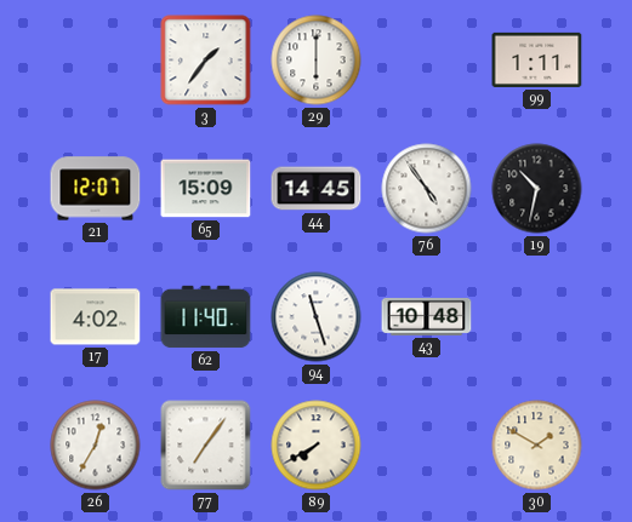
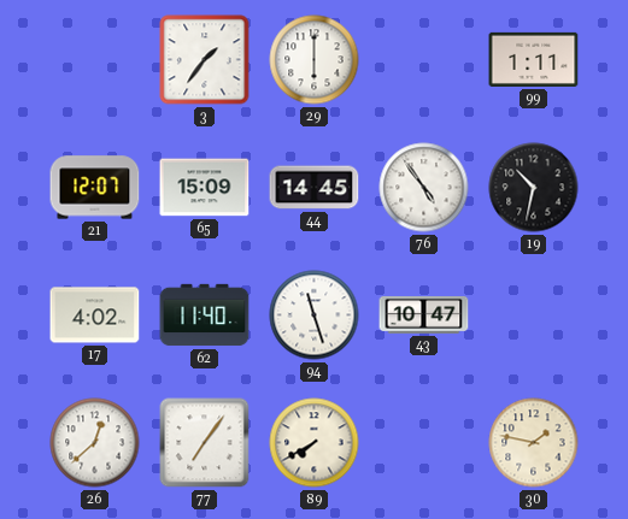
43: 10:48 -> 10:47 (424, 314)
26: 12:35 -> 12:38 (95, 443)
30: 1:50 -> 1:47 (534, 443)
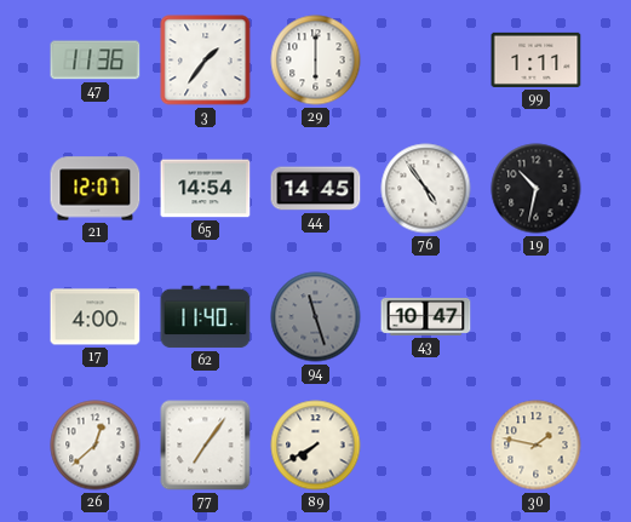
47: none -> 11:36 (96, 61)
65: 15:09 -> 14:54 (206, 189)
17: 4:02 -> 4:00 (96, 317)
94 dial: white -> grey (316, 317)
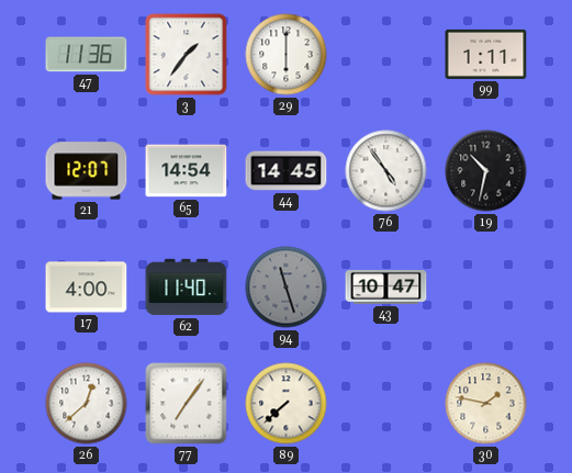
89: 7:40 -> 7:38 (287, 404)
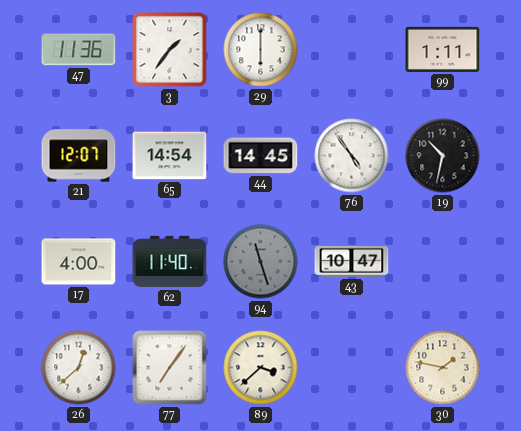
89: 7:38 -> 3:38 (261, 368)
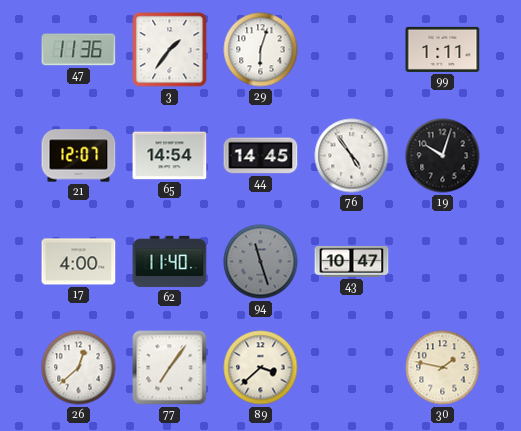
29: 6:00 -> 6:03 (261, 50)
19: 10:32 -> 10:03 (443, 156)
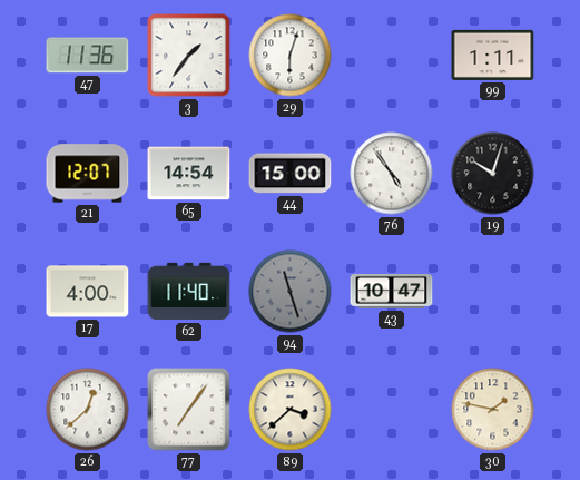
44: 14:45 -> 15:00 (291, 174)
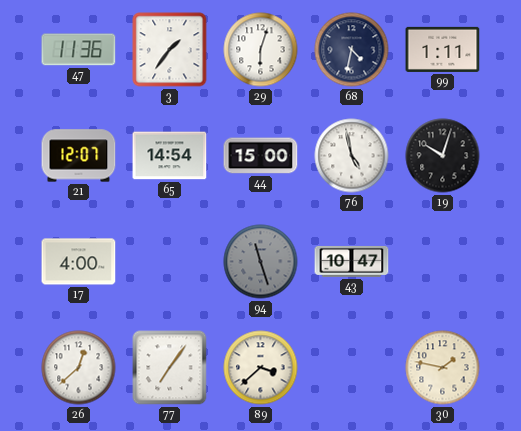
68: none -> 4:32 (352, 50)
76: 4:54 -> 4:58 (352, 156)
62: 11:40 -> none (189, 292)
